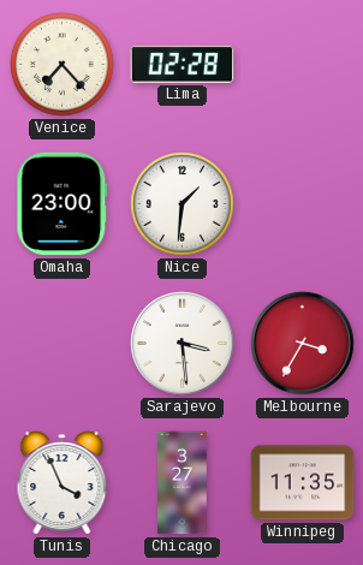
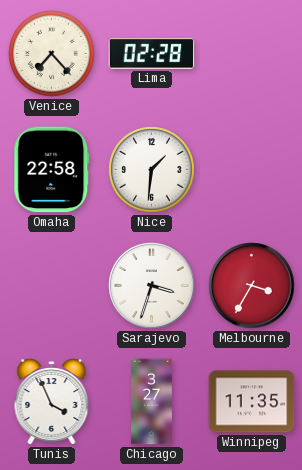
Omaha: 23:00 -> 22:58 (52, 170)
Sarajevo: 3:29 -> 3:33 (152, 286)
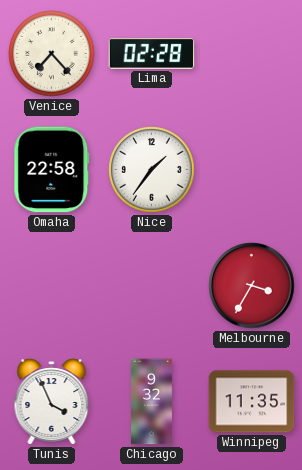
Nice: 1:31 -> 1:36 (152, 170)
Sarajevo: 3:33 -> none (152, 286)
Chicago: 3:27 -> 9:32 (152, 402)
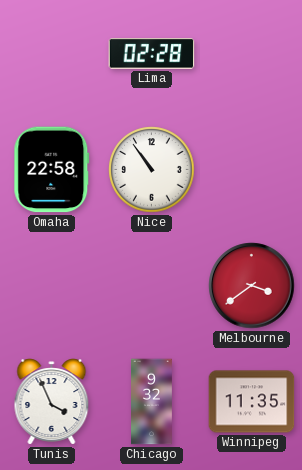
Venice: 7:23 -> none (52, 54)
Nice: 1:36 -> 10:54 (152, 170)
Melbourne: 3:35 -> 3:39 (252, 286)
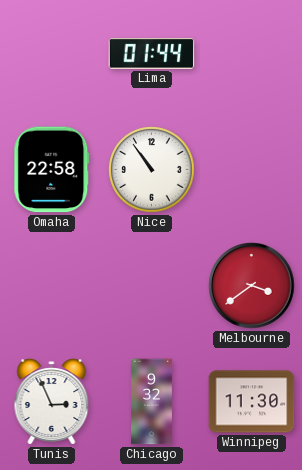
Lima: 02:28 -> 01:44 (152, 54)
Tunis: 3:56 -> 2:56 (52, 402)
Winnipeg: 11:35 -> 11:30 (252, 402)
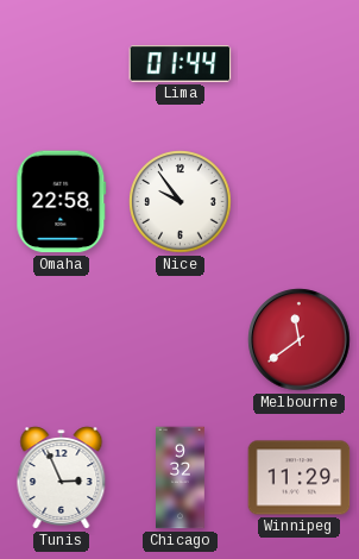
Nice: 10:54 -> 9:54 (181, 202)
Melbourne: 3:39 -> 11:39 (300, 340)
Winnipeg: 11:30 -> 11:29 (300, 478)
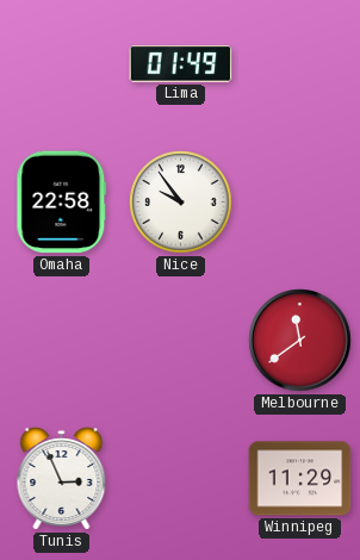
Lima: 01:44 -> 01:49 (181, 64)
Chicago: 9:32 -> none (181, 478)
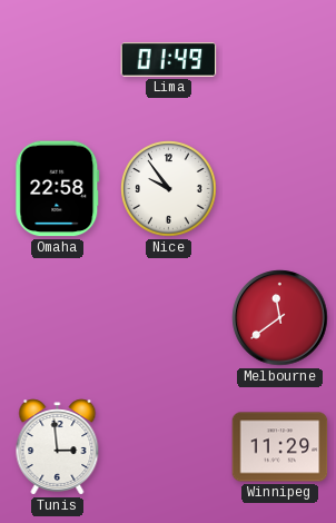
Tunis: 2:56 -> 2:59 (58, 447)
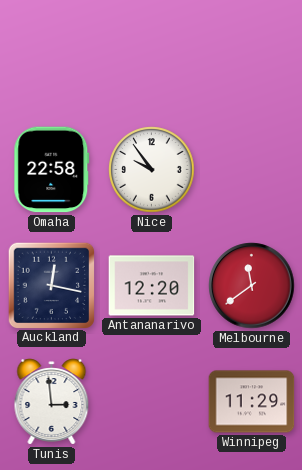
Lima: 01:49 -> none (169, 60)
Auckland: none -> 12:17 (51, 285)
Antananarivo: none -> 12:20 (152, 286)
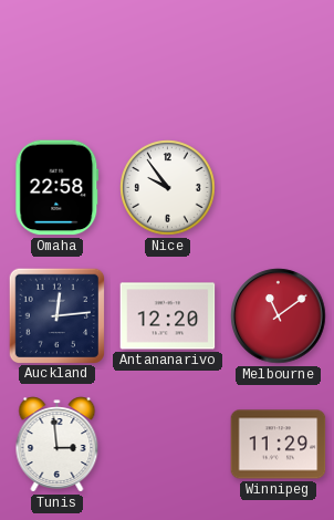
Auckland: 12:17 -> 12:14 (56, 315)
Melbourne: 11:39 -> 11:09 (279, 316)
